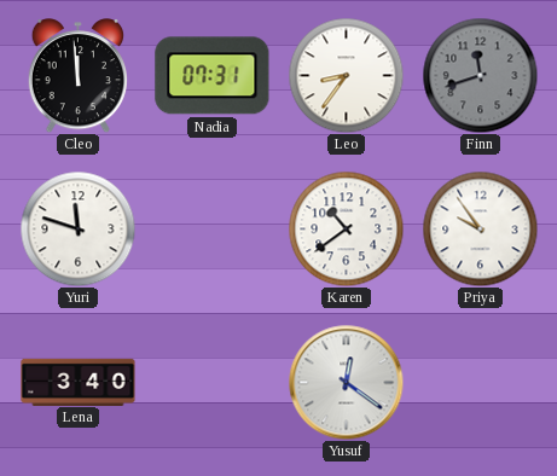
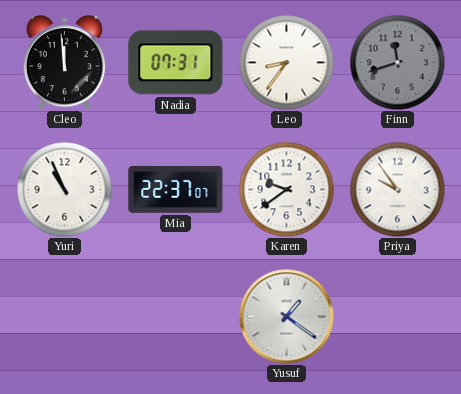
Yuri: 11:48 -> 10:56 (64, 189)
Mia: none -> 22:37 (176, 189)
Karen: 10:39 -> 9:39 (286, 189)
Lena: 3:40 -> none (79, 382)
Yusuf: 12:21 -> 1:21 (286, 316)
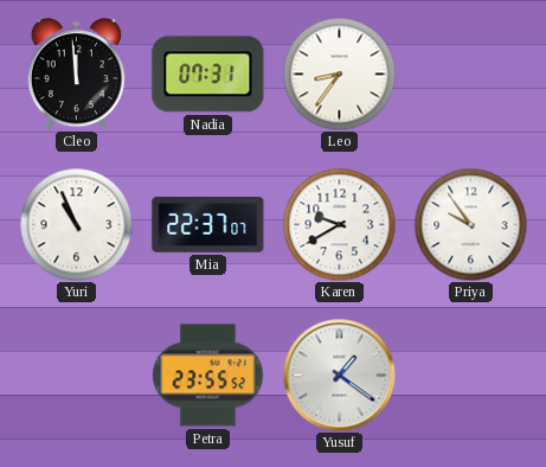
Finn: 11:42 -> none (397, 62)
Karen: 9:39 -> 9:40 (339, 224)
Petra: none -> 23:55 (208, 376)
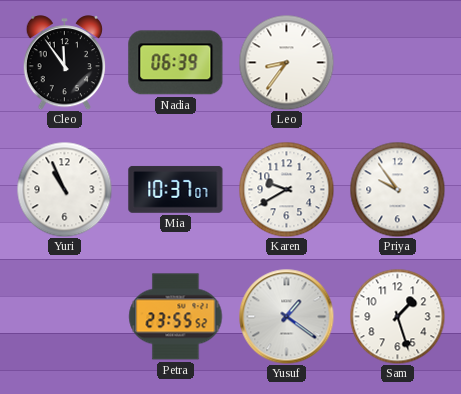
Cleo: 11:59 -> 11:54 (64, 63)
Nadia: 07:31 -> 06:39 (176, 63)
Mia: 22:37 -> 10:37 (176, 189)
Sam: none -> 1:27 (397, 316)
